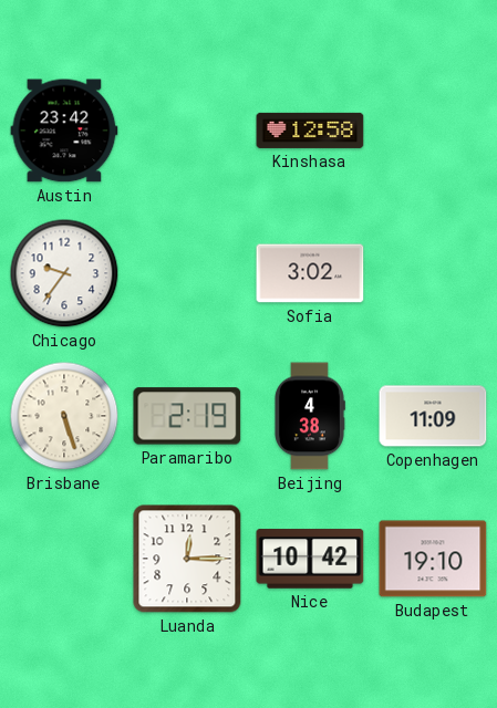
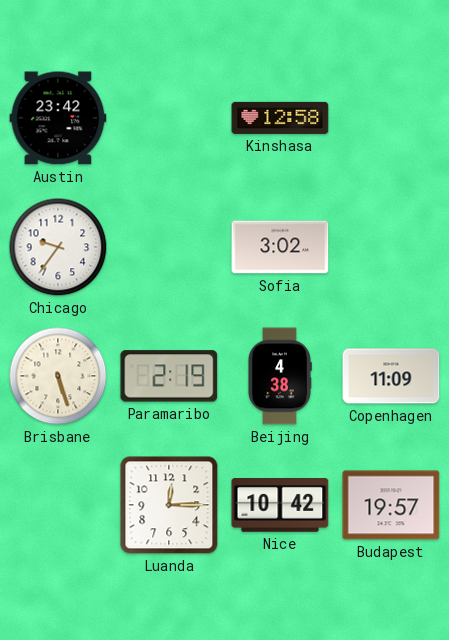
Budapest: 19:10 -> 19:57 (391, 505)
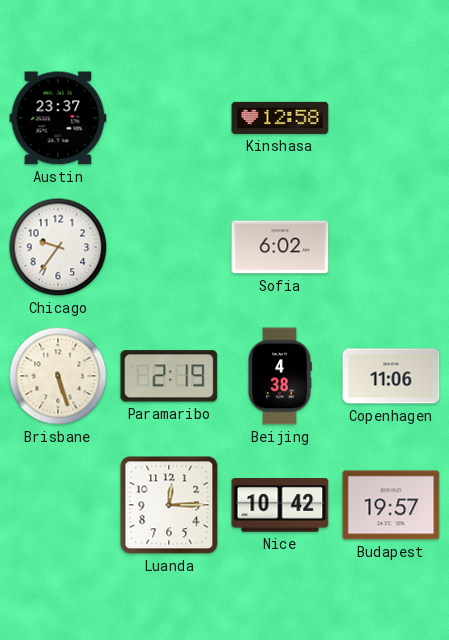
Austin: 23:42 -> 23:37 (58, 118)
Sofia: 3:02 -> 6:02 (280, 247)
Copenhagen: 11:09 -> 11:06 (391, 376)
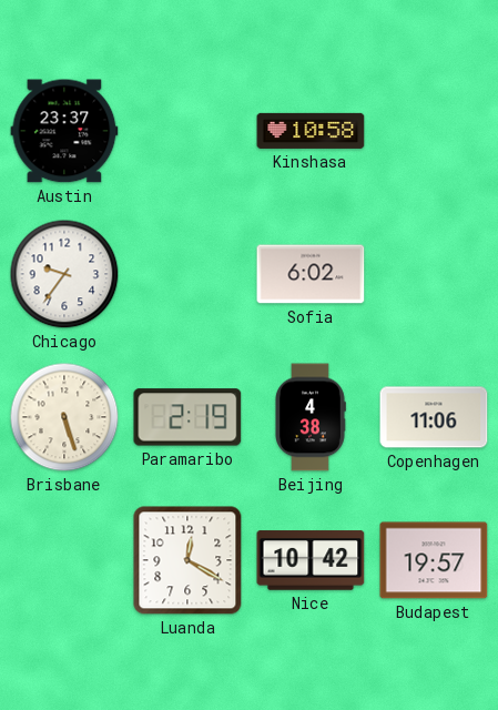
Kinshasa: 12:58 -> 10:58 (311, 131)
Luanda: 12:15 -> 12:20 (187, 560)
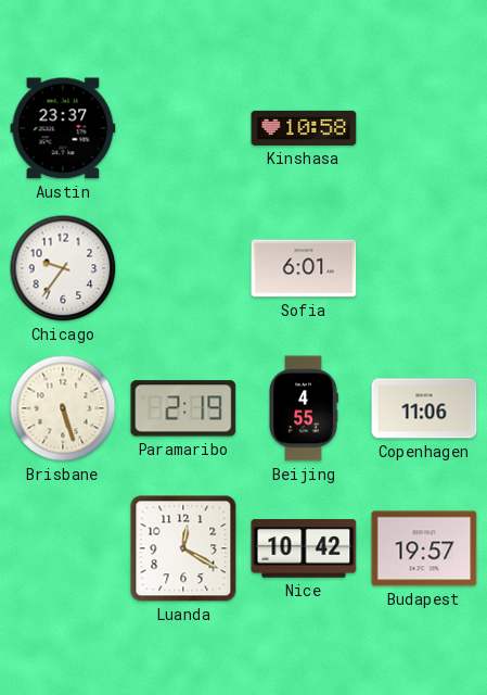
Sofia: 6:02 -> 6:01 (304, 268)
Beijing: 4:38 -> 4:55 (304, 408)
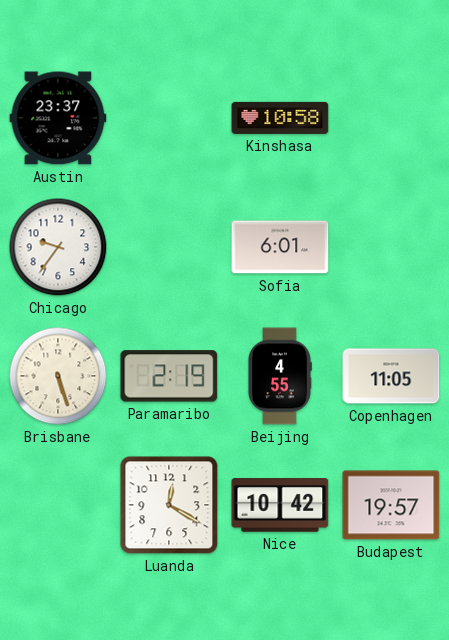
Copenhagen: 11:06 -> 11:05 (391, 376)
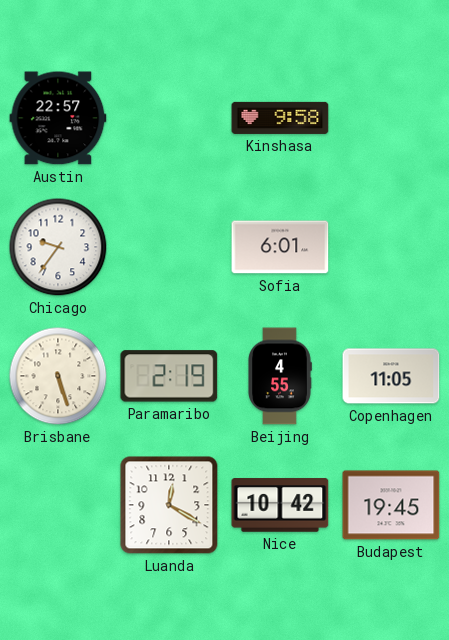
Austin: 23:37 -> 22:57 (58, 118)
Kinshasa: 10:58 -> 9:58 (280, 118)
Budapest: 19:57 -> 19:45 (391, 505)
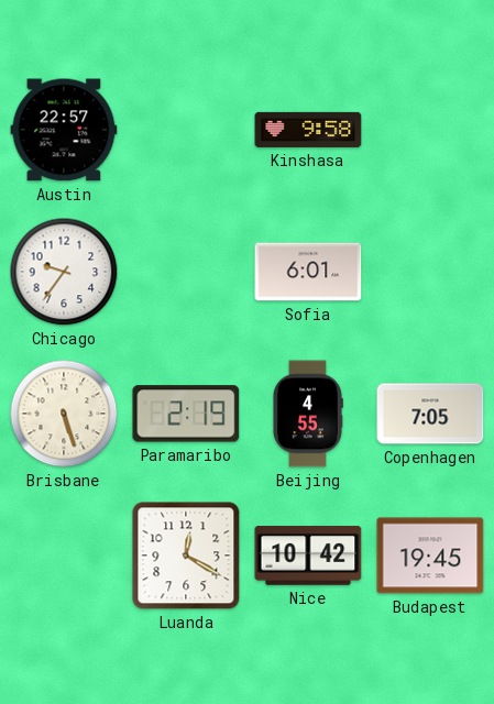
Copenhagen: 11:05 -> 7:05 (430, 414)
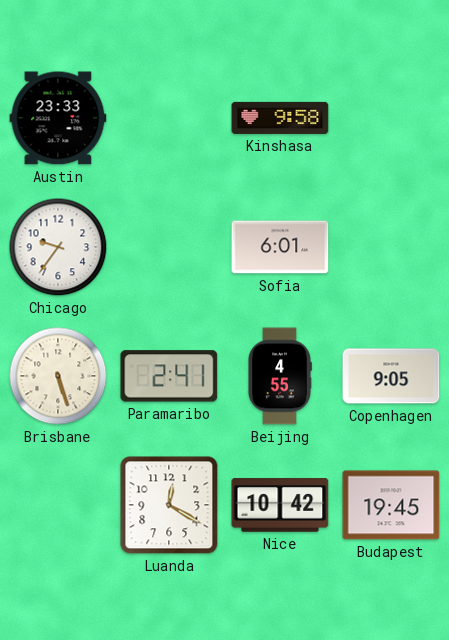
Austin: 22:57 -> 23:33 (58, 118)
Paramaribo: 2:19 -> 2:41 (169, 376)
Copenhagen: 7:05 -> 9:05 (391, 376)
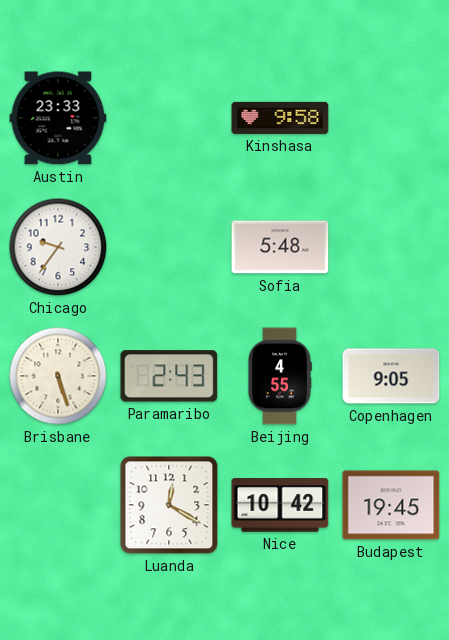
Sofia: 6:01 -> 5:48 (280, 247)
Paramaribo: 2:41 -> 2:43 (169, 376)
